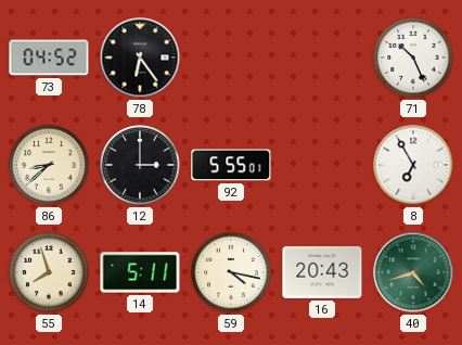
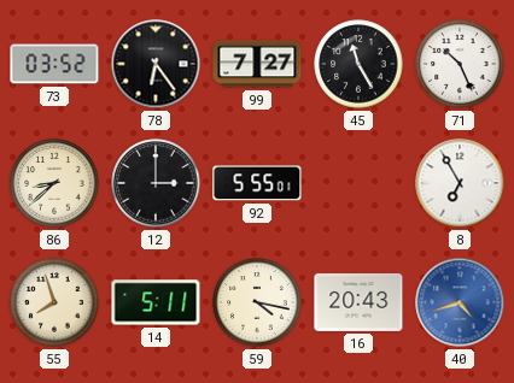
73: 04:52 -> 03:52 (54, 64)
99: none -> 7:27 (257, 64)
45: none -> 11:25 (358, 64)
40 dial: green -> blue (460, 302)
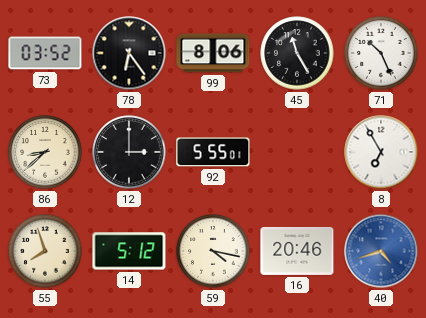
99: 7:27 -> 8:06 (213, 53)
14: 5:11 -> 5:12 (129, 251)
16: 20:43 -> 20:46 (297, 251)
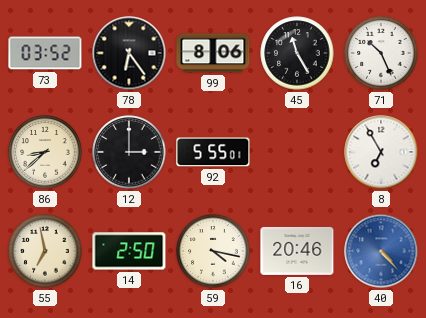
55: 7:57 -> 6:58 (45, 251)
14: 5:12 -> 2:50 (129, 251)
40: 4:42 -> 4:23 (381, 251)
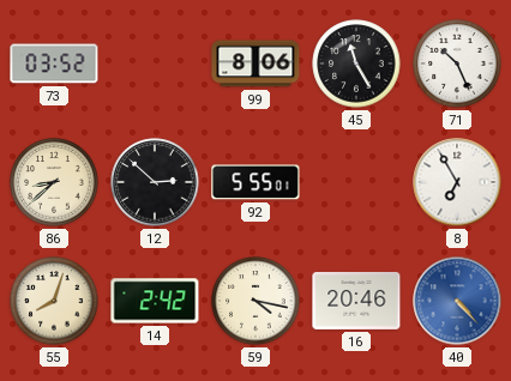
78: 6:24 -> none (129, 53)
12: 3:00 -> 2:52 (155, 182)
55: 6:58 -> 8:03 (54, 301)
14: 2:50 -> 2:42 (155, 301)
